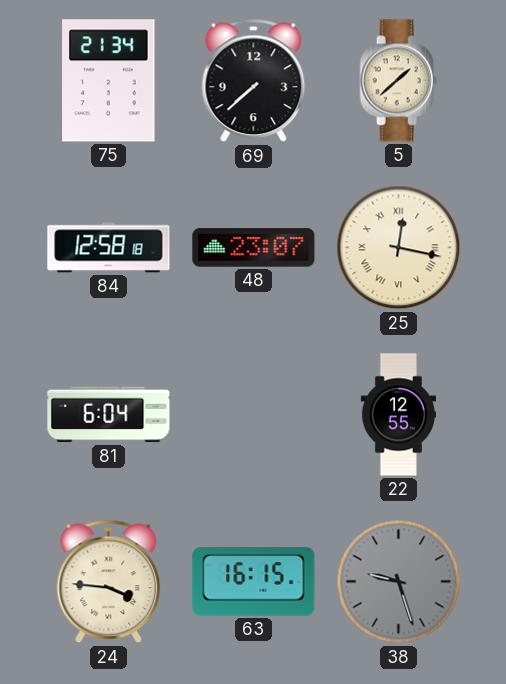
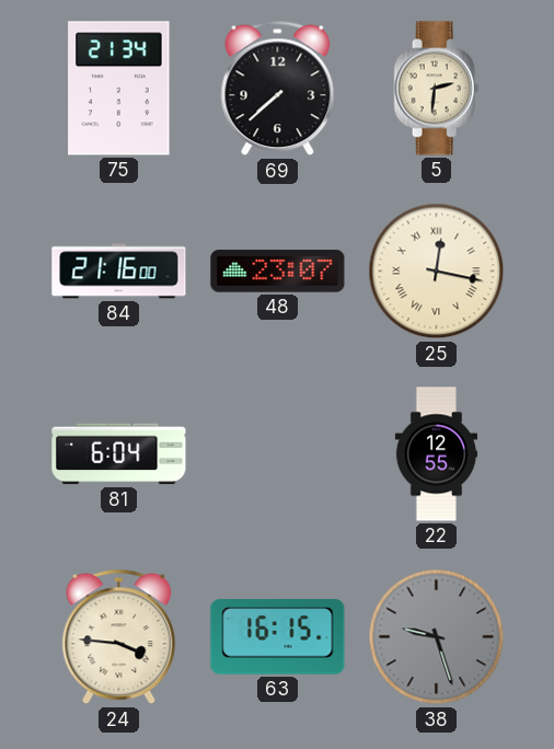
5: 1:38 -> 2:31 (437, 89)
84: 12:58 -> 21:16 (119, 272)
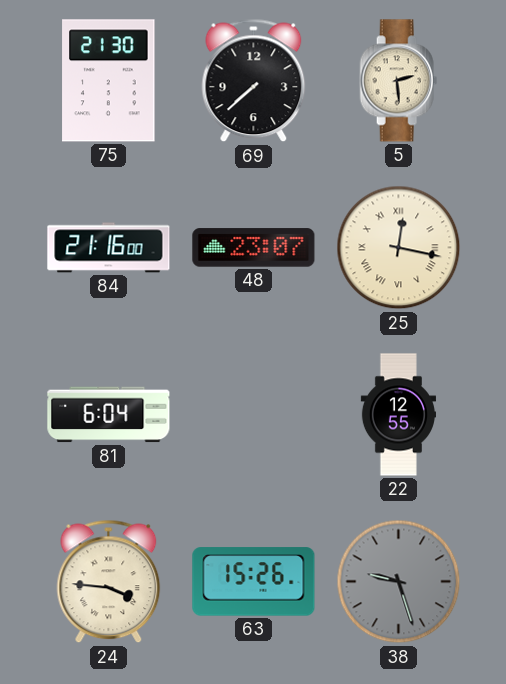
75: 21:34 -> 21:30 (109, 81)
5: 2:31 -> 2:29 (399, 81)
63: 16:15 -> 15:26 (254, 582)
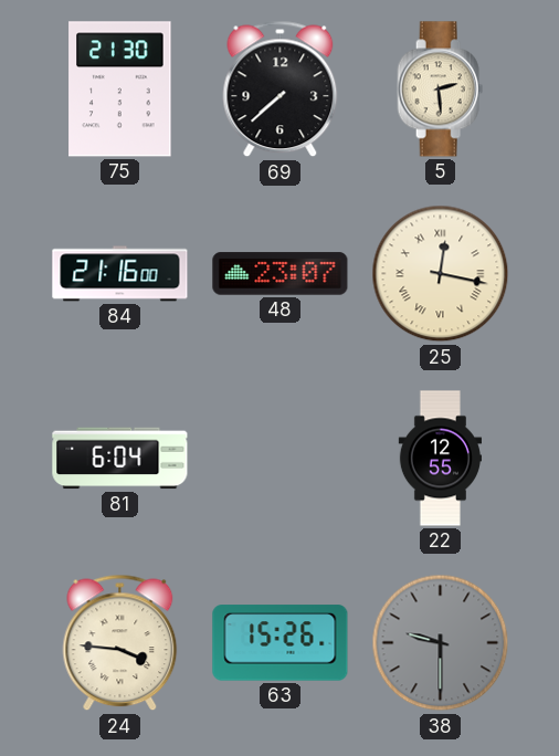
38: 9:27 -> 9:30 (441, 643)
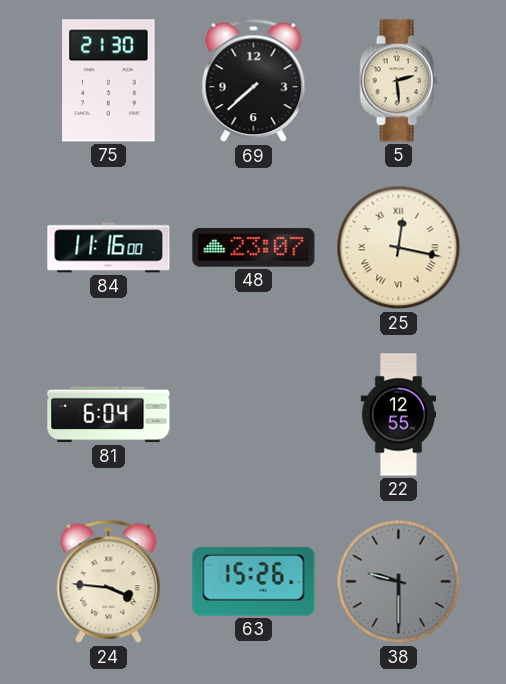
84: 21:16 -> 11:16 (109, 248)
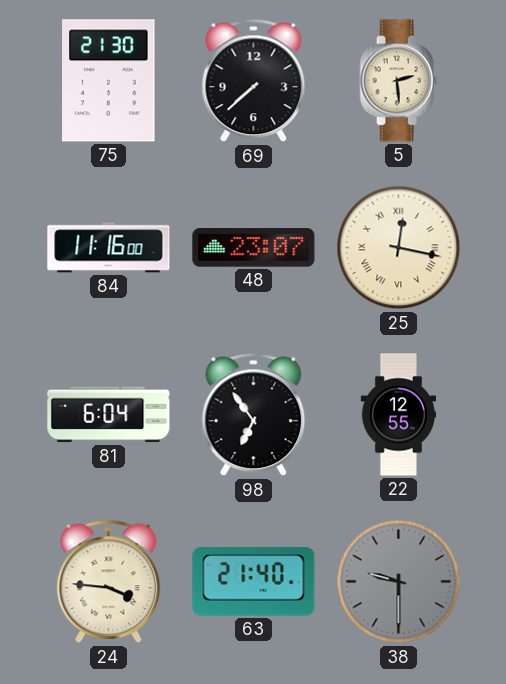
98: none -> 6:54 (254, 415)
63: 15:26 -> 21:40 (254, 582)
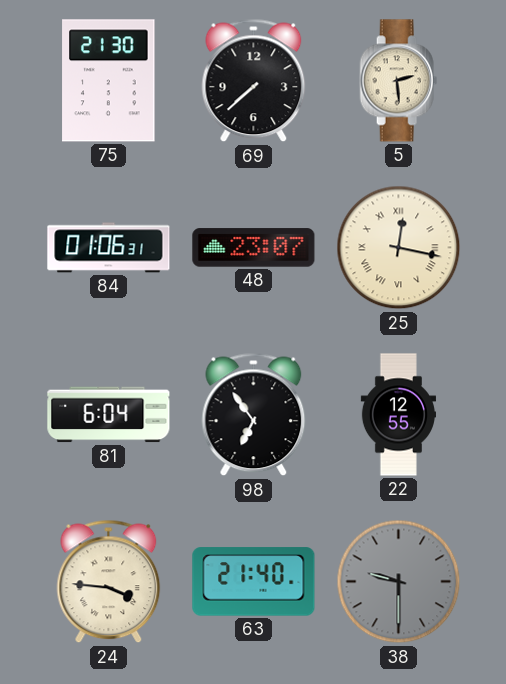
84: 11:16 -> 01:06 (109, 248)
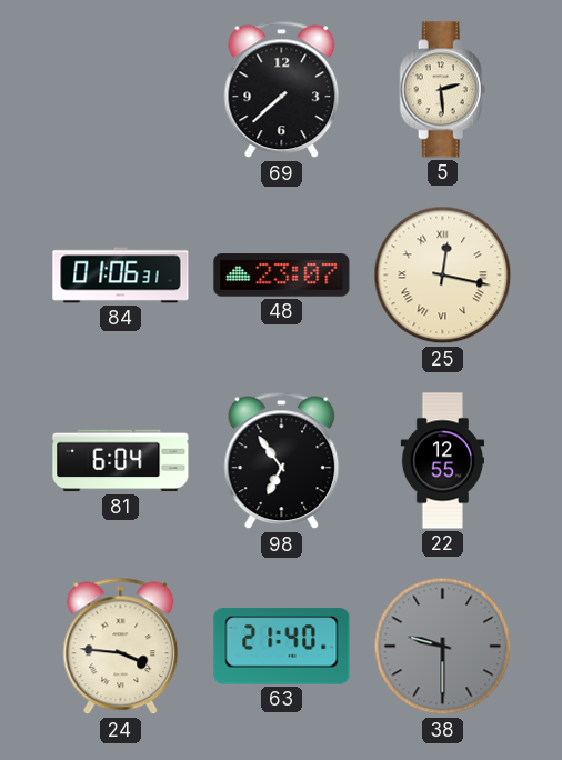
75: 21:30 -> none (109, 81)
